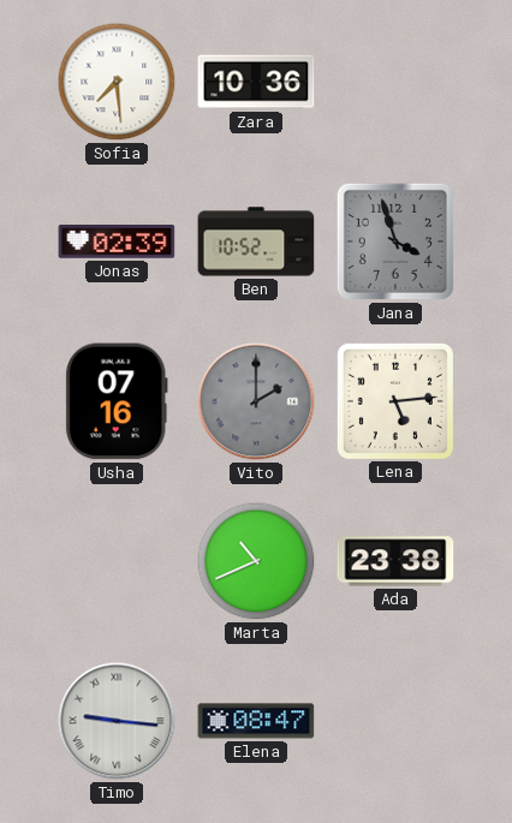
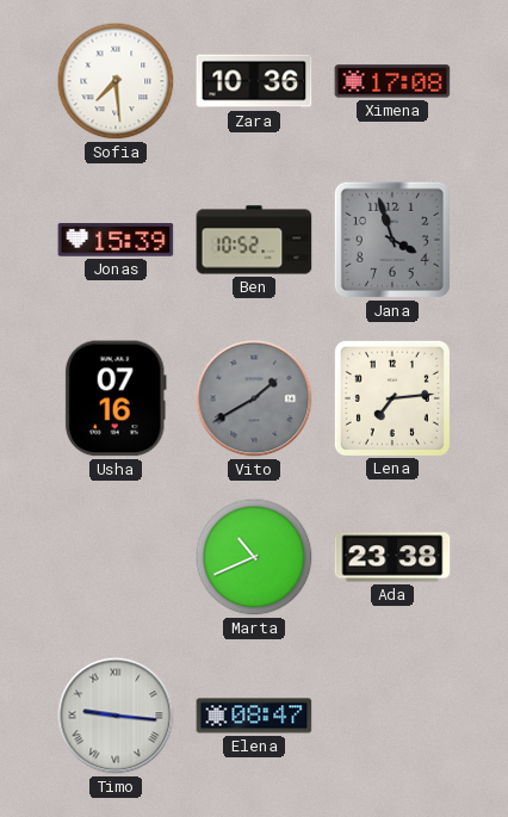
Ximena: none -> 17:08 (392, 81)
Jonas: 02:39 -> 15:39 (116, 241)
Vito: 2:00 -> 1:40 (254, 398)
Lena: 5:14 -> 7:14 (392, 398)
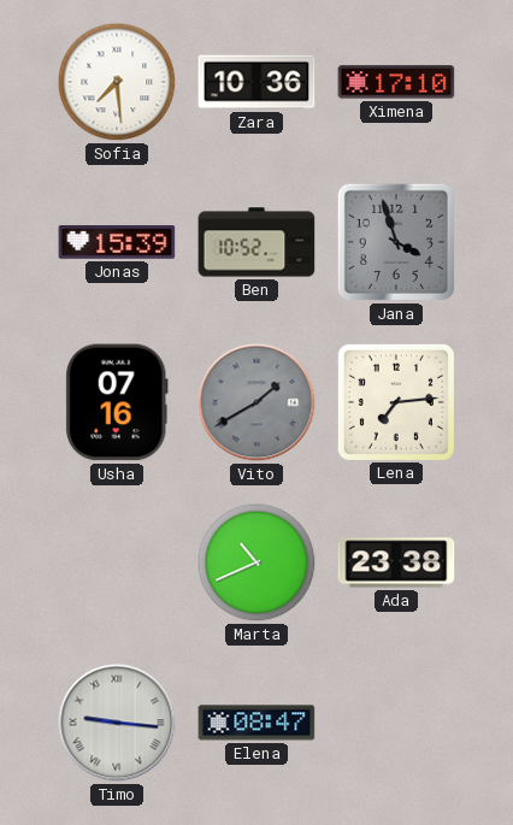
Ximena: 17:08 -> 17:10 (396, 82)
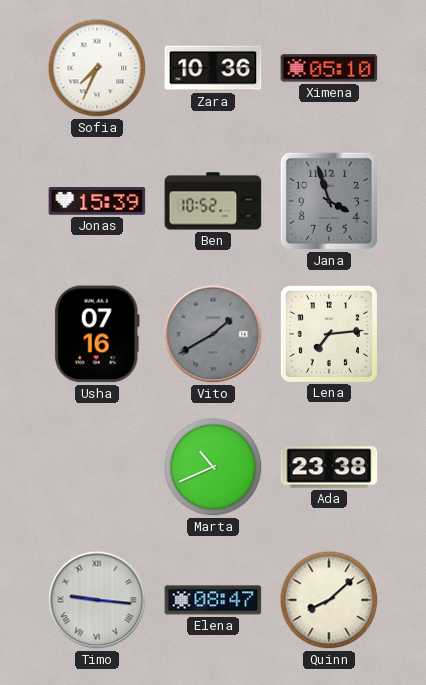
Sofia: 7:29 -> 7:34 (97, 68)
Ximena: 17:10 -> 05:10 (329, 68)
Quinn: none -> 8:08 (329, 600)
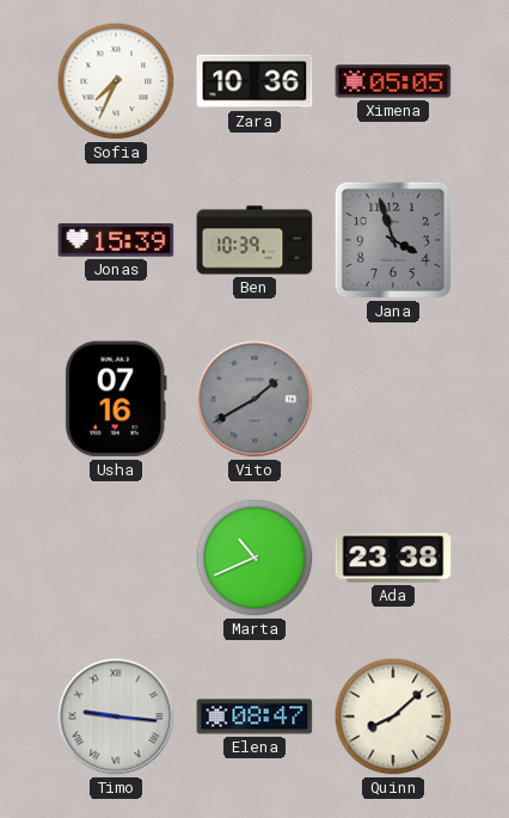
Ximena: 05:10 -> 05:05 (393, 81)
Ben: 10:52 -> 10:39 (254, 240)
Lena: 7:14 -> none (329, 334)
